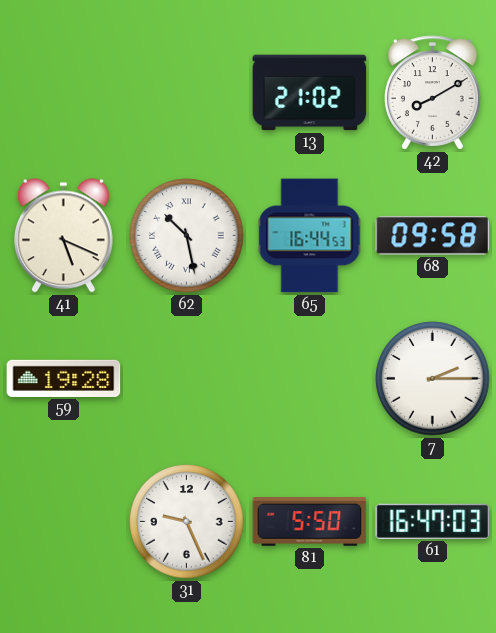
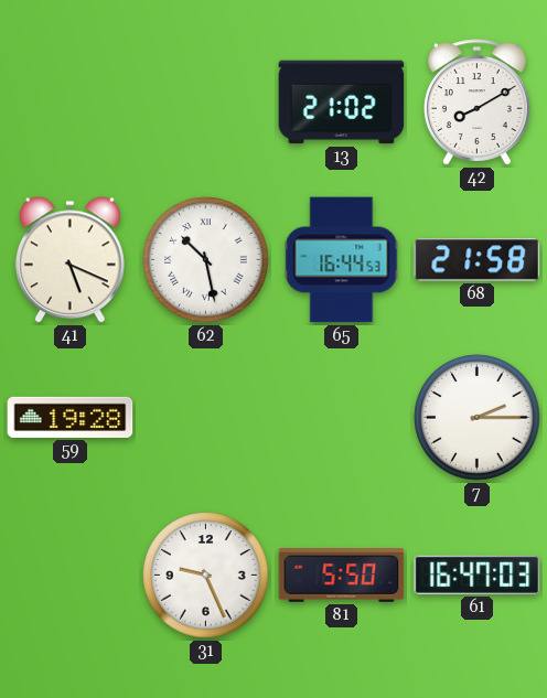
68: 09:58 -> 21:58 (478, 260)
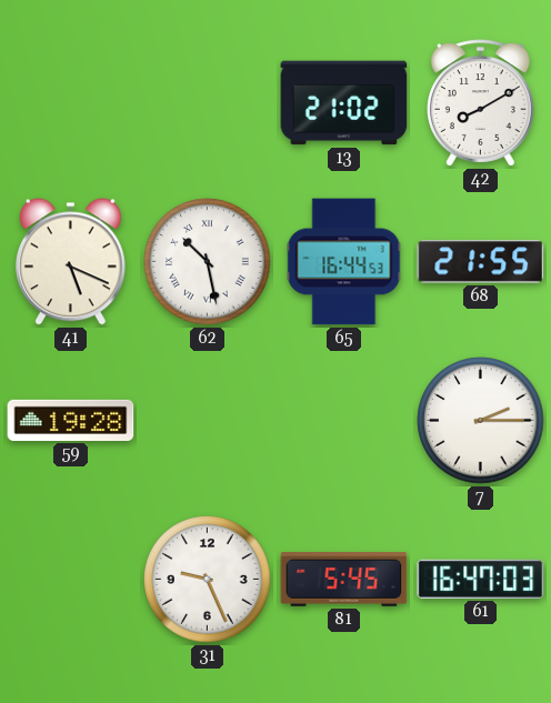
68: 21:58 -> 21:55 (481, 262)
81: 5:50 -> 5:45 (344, 580)
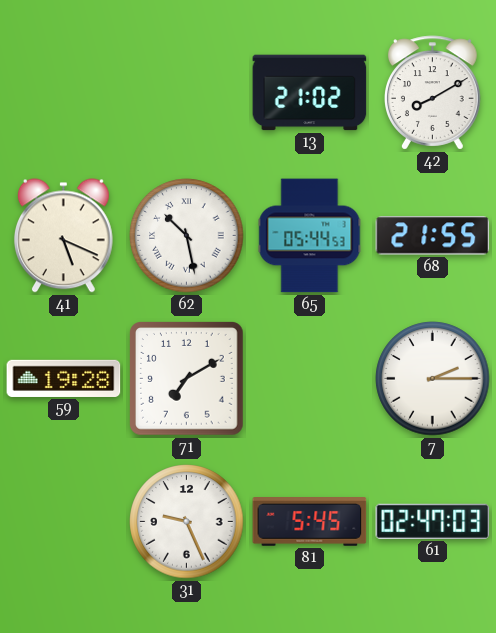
65: 16:44 -> 05:44 (310, 236)
71: none -> 7:10 (187, 379)
61: 16:47 -> 02:47 (433, 521)
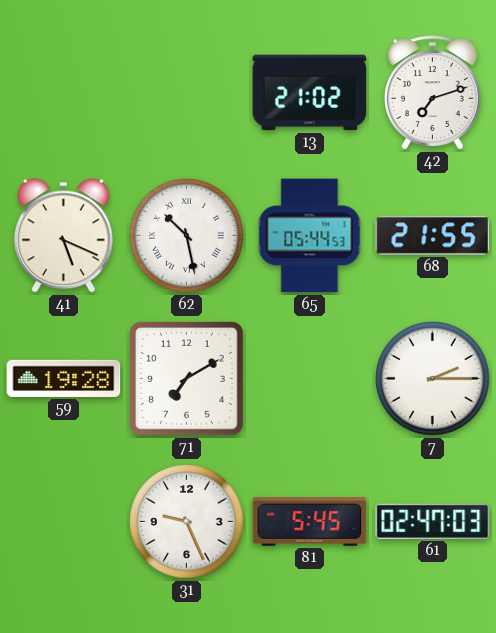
42: 8:10 -> 7:12 (433, 93)
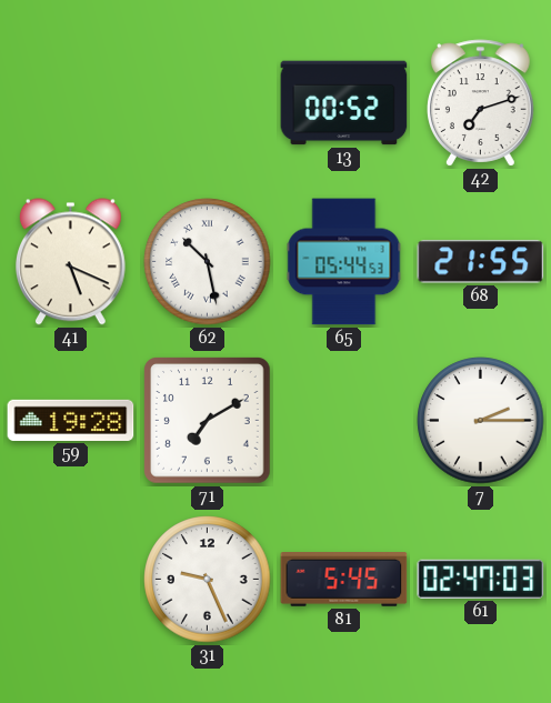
13: 21:02 -> 00:52 (344, 103)
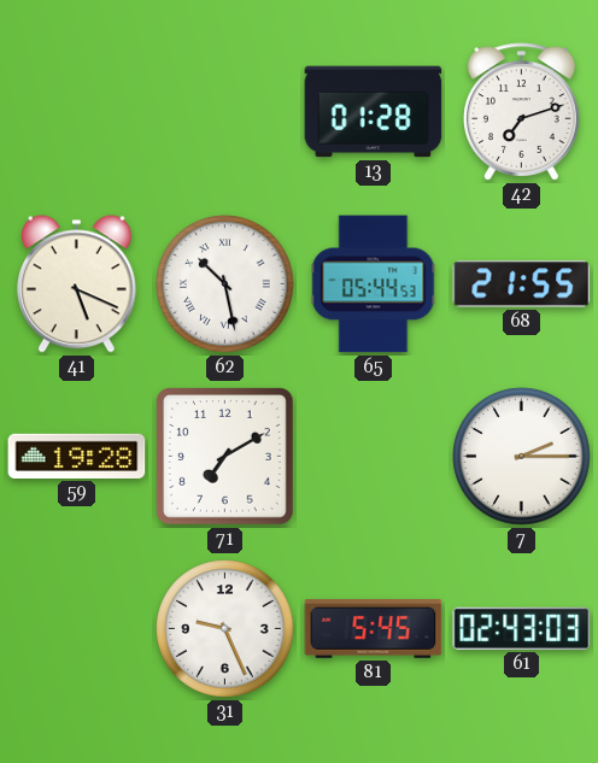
13: 00:52 -> 01:28 (374, 112)
61: 02:47 -> 02:43 (522, 628)
